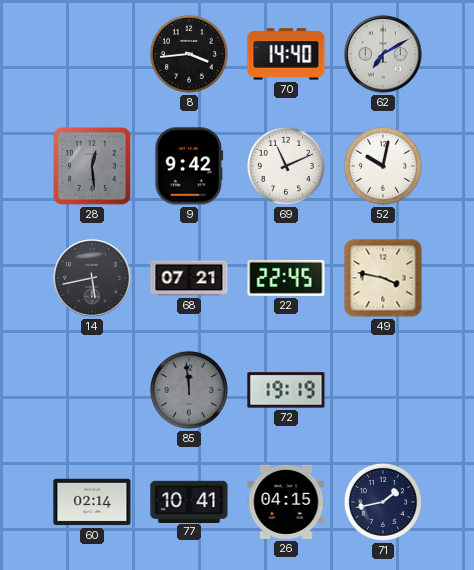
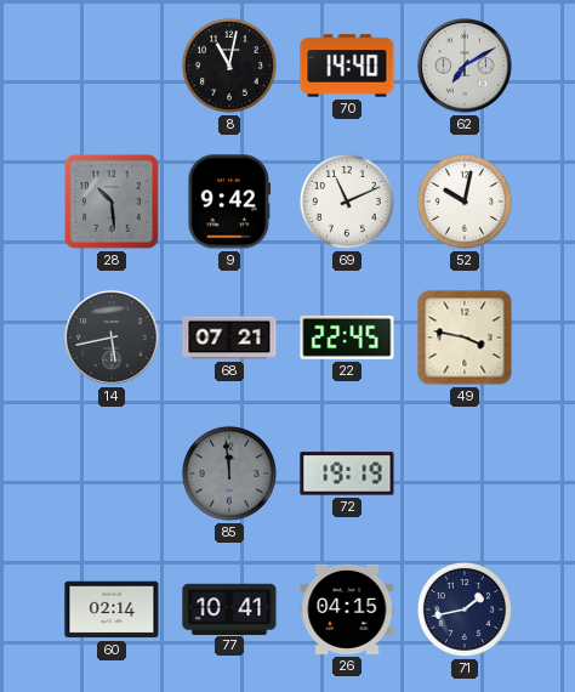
8: 3:44 -> 11:02 (229, 66)
28: 12:29 -> 10:29 (112, 202)
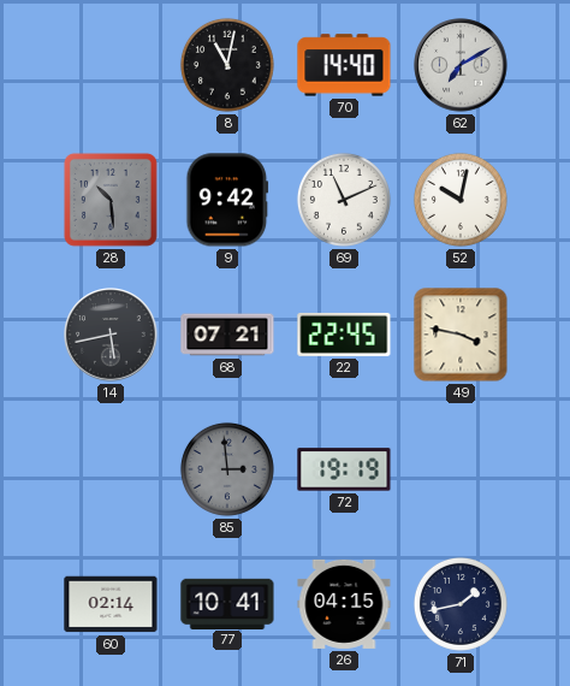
85: 11:59 -> 2:59 (227, 469)
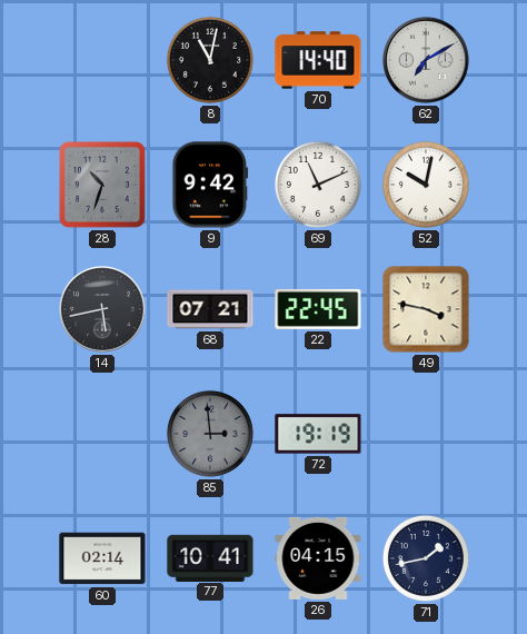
28: 10:29 -> 10:33 (102, 185)
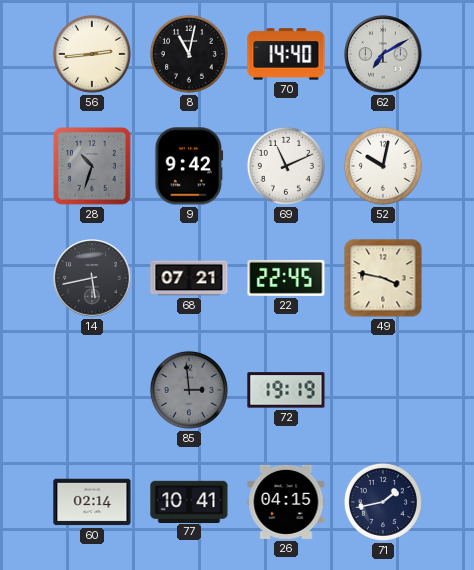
56: none -> 2:44 (92, 54)
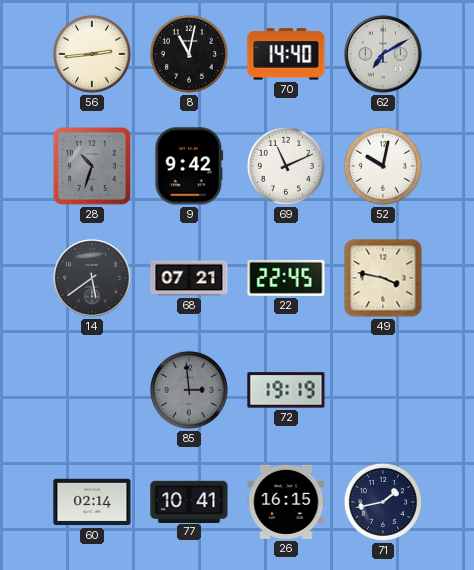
14: 5:43 -> 5:39 (92, 278)
26: 04:15 -> 16:15 (286, 502)
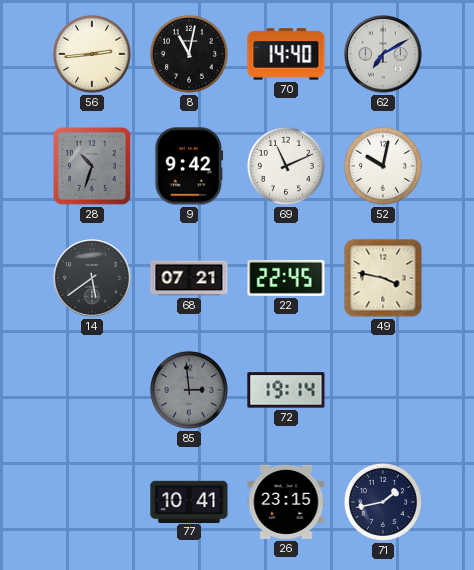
72: 19:19 -> 19:14 (286, 390)
60: 02:14 -> none (92, 502)
26: 16:15 -> 23:15 (286, 502)
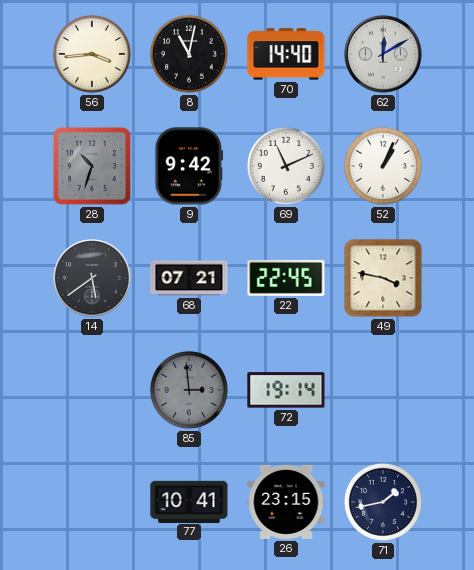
56: 2:44 -> 3:44 (92, 54)
62: 7:10 -> 12:10 (383, 54)
52: 10:02 -> 1:04 (383, 166)
